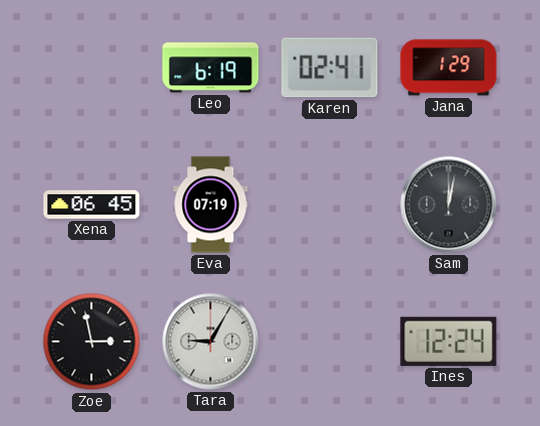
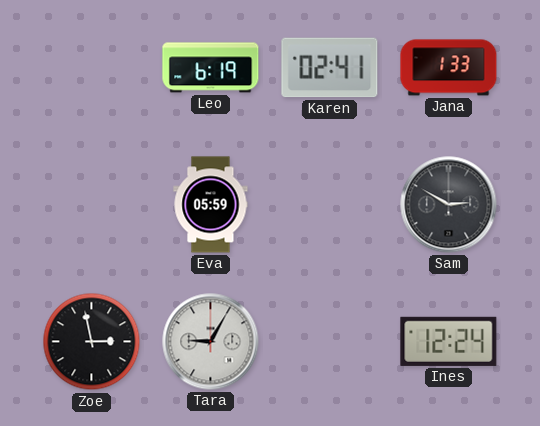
Jana: 1:29 -> 1:33 (449, 68)
Xena: 06:45 -> none (92, 205)
Eva: 07:19 -> 05:59 (211, 205)
Sam: 12:02 -> 2:50 (449, 205)
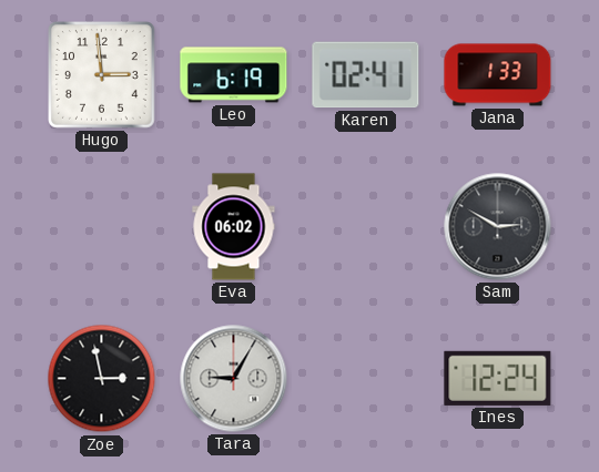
Hugo: none -> 2:59 (102, 75)
Eva: 05:59 -> 06:02 (234, 227)
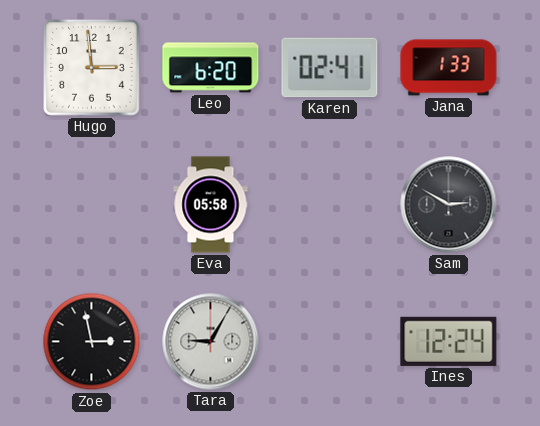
Leo: 6:19 -> 6:20 (211, 68)
Eva: 06:02 -> 05:58 (211, 205)
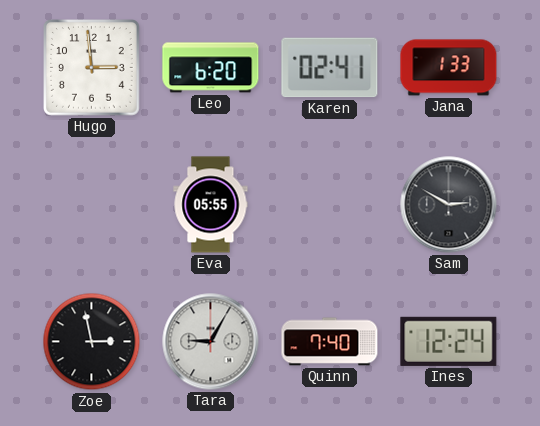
Eva: 05:58 -> 05:55 (211, 205)
Quinn: none -> 7:40 (330, 342)
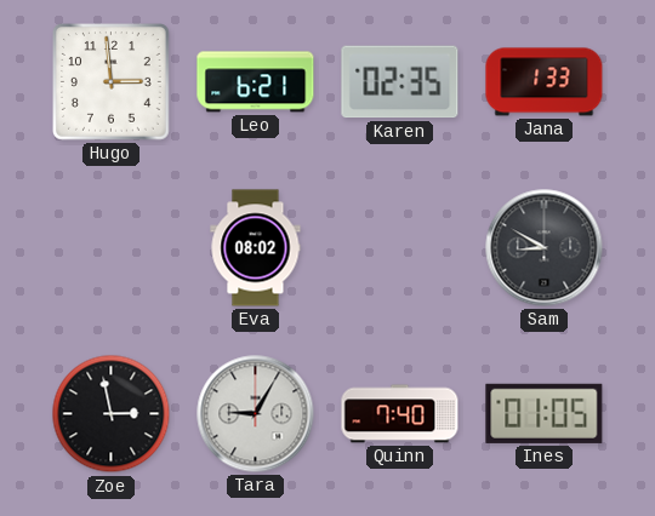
Leo: 6:20 -> 6:21 (256, 82)
Karen: 02:41 -> 02:35 (400, 82)
Eva: 05:55 -> 08:02 (256, 248)
Sam: 2:50 -> 8:50 (545, 248)
Ines: 12:24 -> 01:05 (545, 413)
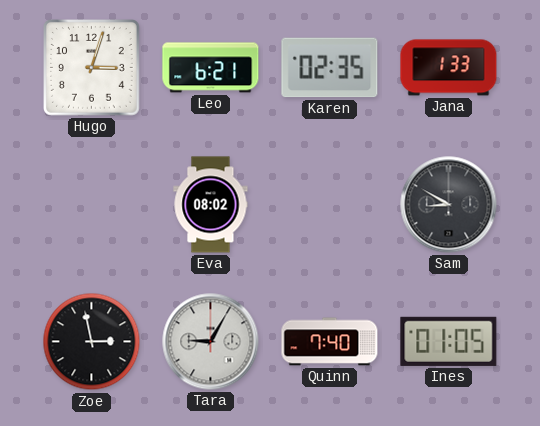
Hugo: 2:59 -> 3:03 (92, 68)
